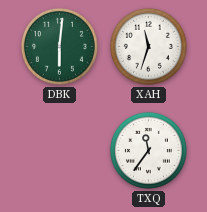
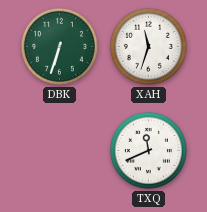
DBK: 6:01 -> 6:33 (59, 46)
TXQ: 11:36 -> 11:41 (148, 150)
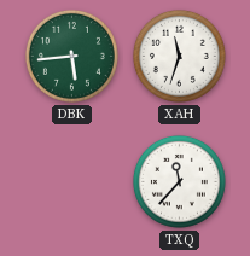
DBK: 6:33 -> 5:44 (71, 56)
TXQ: 11:41 -> 11:37 (179, 181)
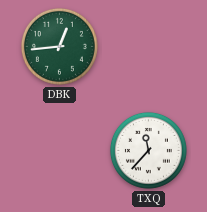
DBK: 5:44 -> 12:44 (59, 46)
XAH: 11:33 -> none (179, 56)
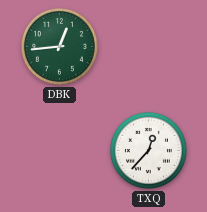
TXQ: 11:37 -> 12:37 (148, 150)
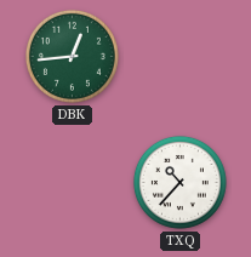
TXQ: 12:37 -> 10:37 (179, 182)
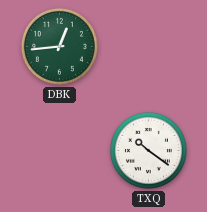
TXQ: 10:37 -> 10:21 (148, 150)
